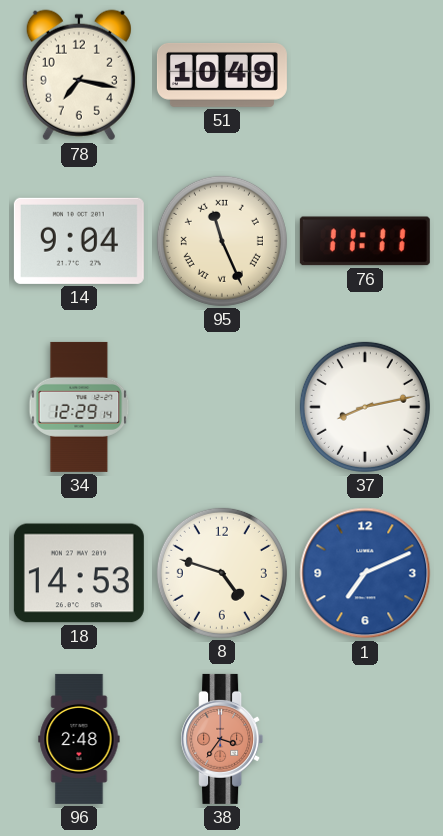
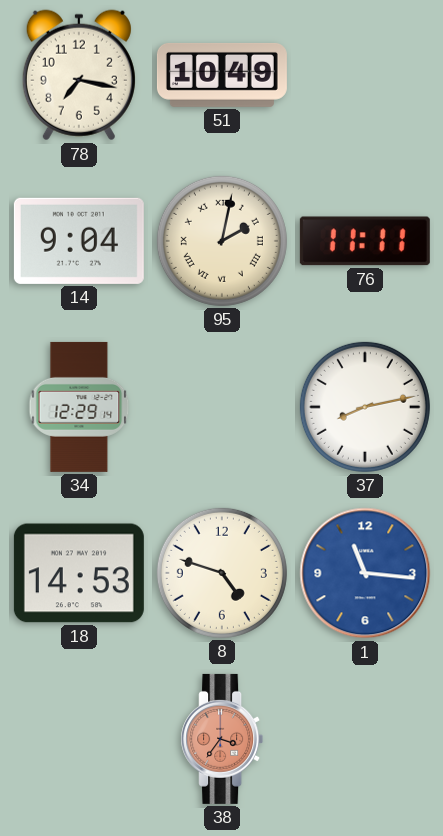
95: 11:26 -> 2:02 (222, 241)
1: 7:11 -> 11:16 (365, 573)
96: 2:48 -> none (79, 739)
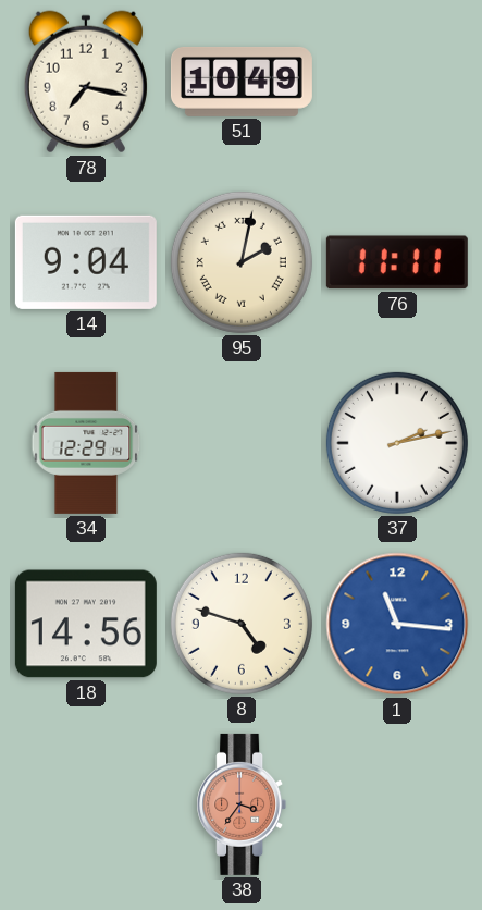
37: 8:13 -> 2:13 (397, 443)
18: 14:53 -> 14:56 (86, 624)
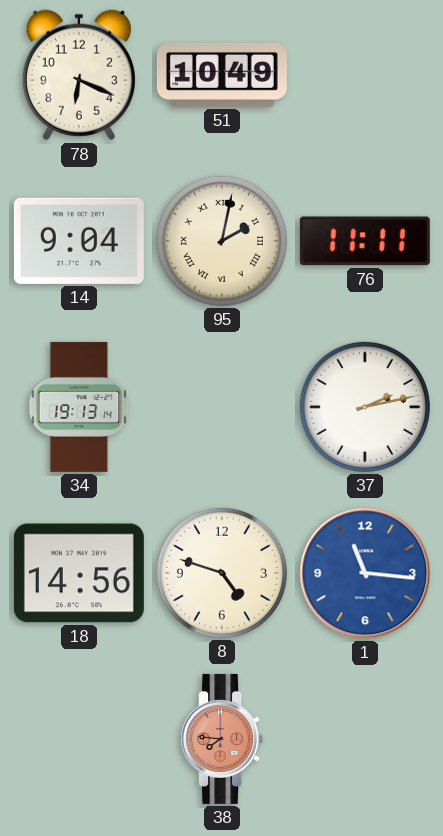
78: 7:17 -> 6:19 (79, 75)
34: 12:29 -> 19:13 (79, 407)
38: 3:36 -> 7:46 (222, 739)
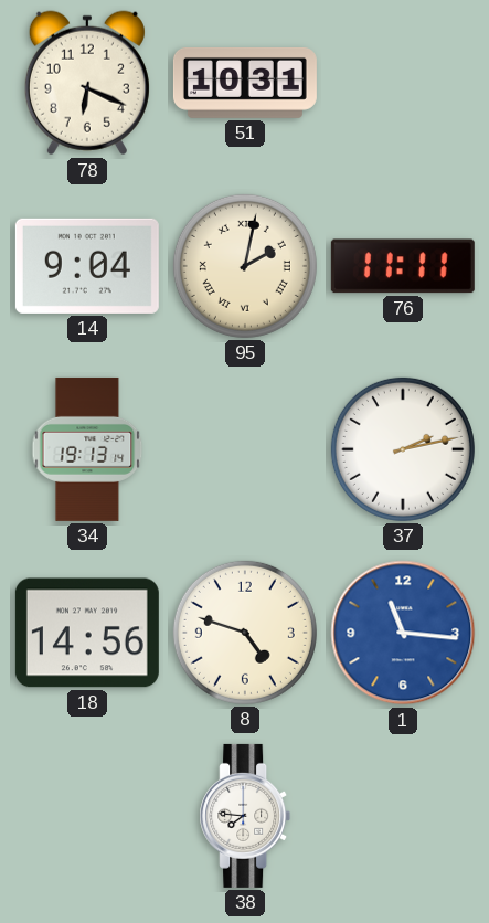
51: 10:49 -> 10:31 (245, 83)
38 dial: salmon -> white (245, 816)
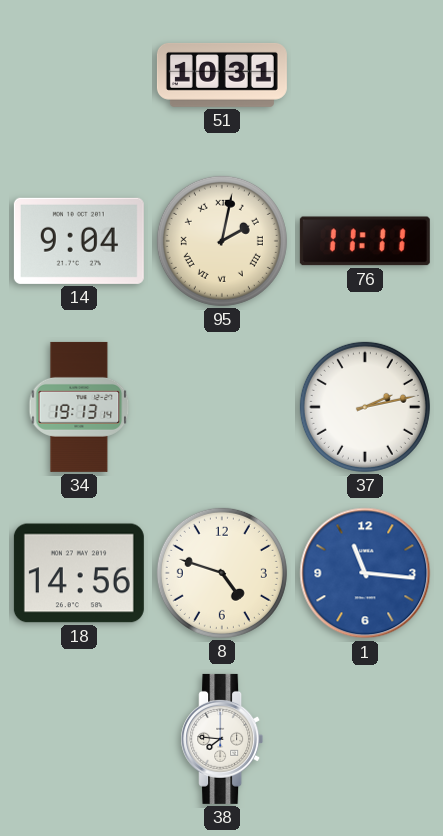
78: 6:19 -> none (87, 83)
